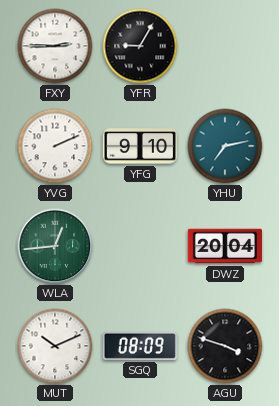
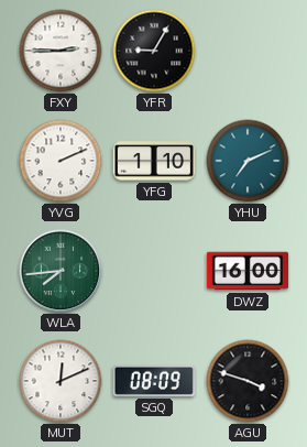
YFG: 9:10 -> 1:10 (153, 161)
YHU: 7:13 -> 7:11 (248, 161)
WLA: 12:44 -> 7:44 (61, 271)
DWZ: 20:04 -> 16:00 (246, 271)
MUT: 10:11 -> 12:11 (61, 381)
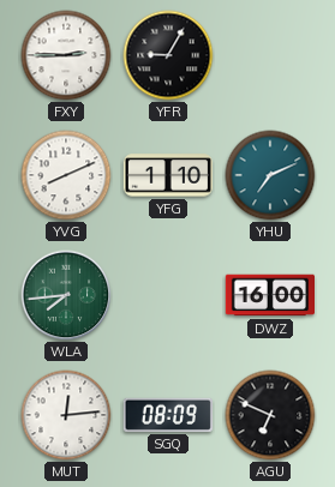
YVG: 2:11 -> 8:11 (66, 175)
MUT: 12:11 -> 12:14 (66, 415)
AGU: 3:48 -> 6:49 (270, 415)
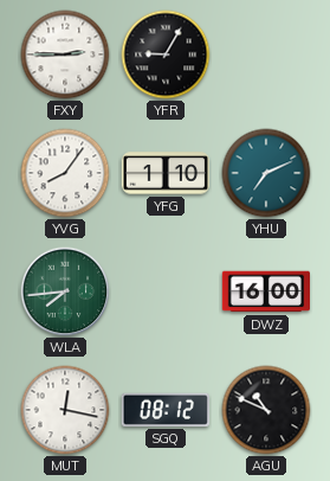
YVG: 8:11 -> 8:06 (65, 173)
MUT: 12:14 -> 12:17 (65, 410)
SGQ: 08:09 -> 08:12 (166, 410)
AGU: 6:49 -> 10:49 (266, 410)
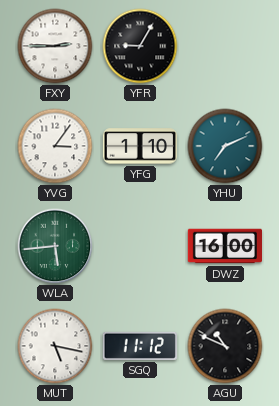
YVG: 8:06 -> 3:06 (55, 146)
WLA: 7:44 -> 5:44 (55, 246)
MUT: 12:17 -> 5:17 (55, 346)
SGQ: 08:12 -> 11:12 (140, 346)
